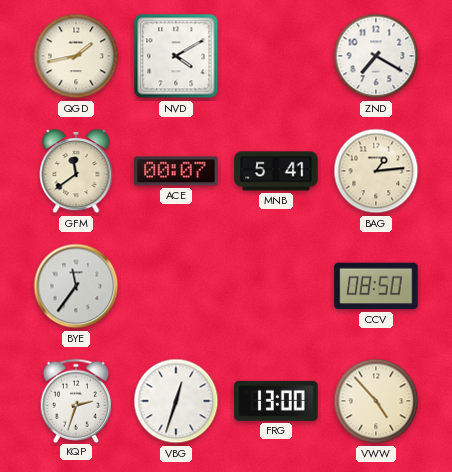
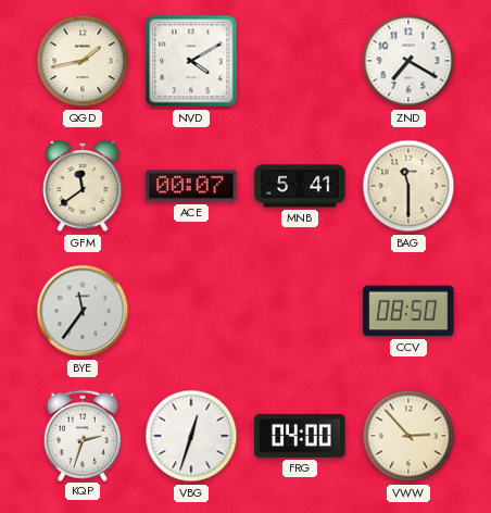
BAG: 1:14 -> 11:30 (408, 186)
FRG: 13:00 -> 04:00 (300, 436)
VWW: 4:53 -> 2:53 (408, 436)
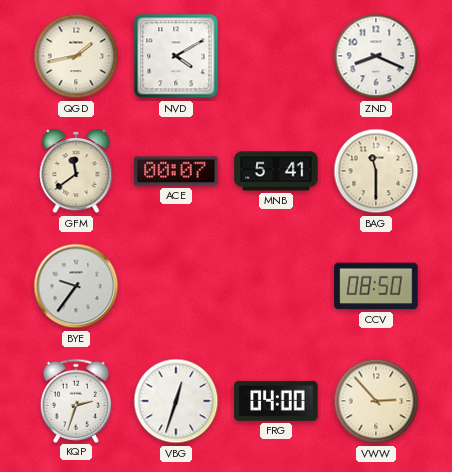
ZND: 7:20 -> 8:19 (376, 56)
BYE: 11:36 -> 9:36 (76, 286)
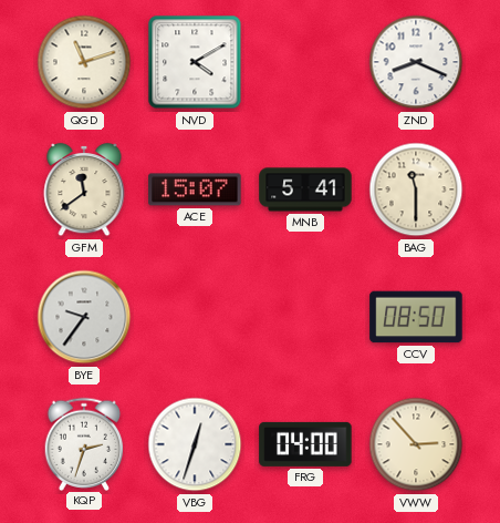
QGD: 1:43 -> 11:12 (84, 62)
ACE: 00:07 -> 15:07 (195, 189)
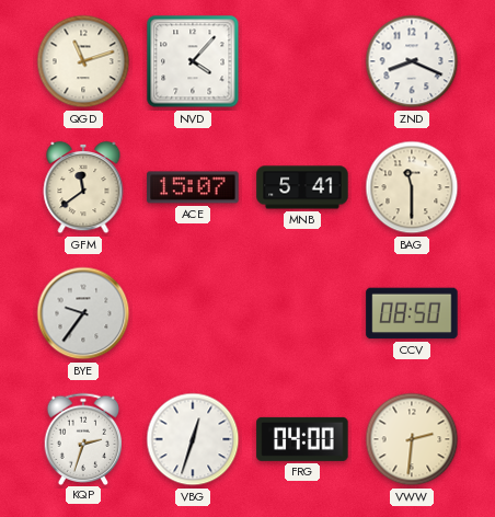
NVD: 4:10 -> 4:07 (193, 61)
VWW: 2:53 -> 2:31 (412, 439)
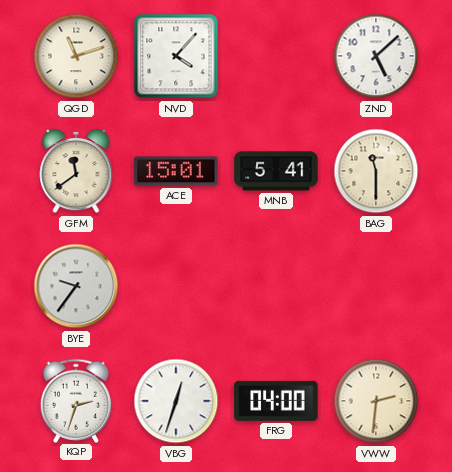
ZND: 8:19 -> 5:08 (376, 56)
ACE: 15:07 -> 15:01 (176, 171)
CCV: 08:50 -> none (412, 313)
